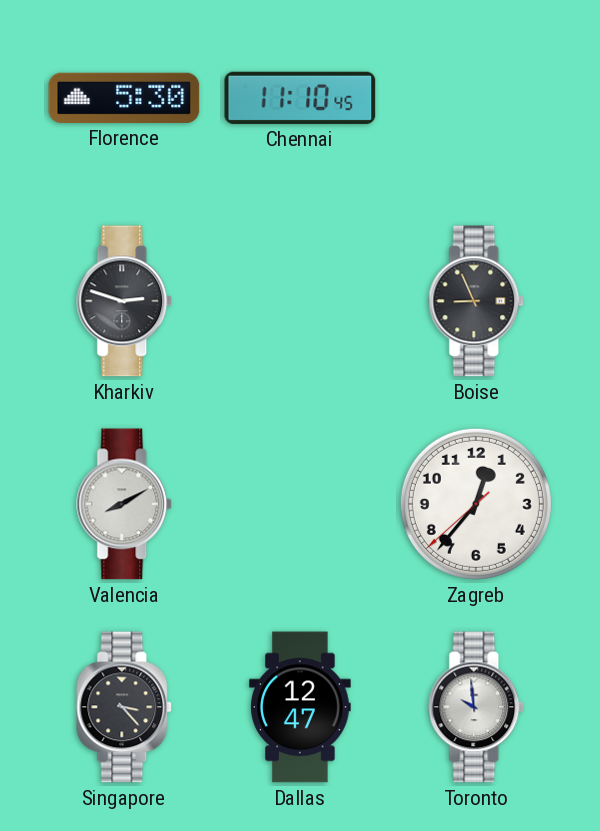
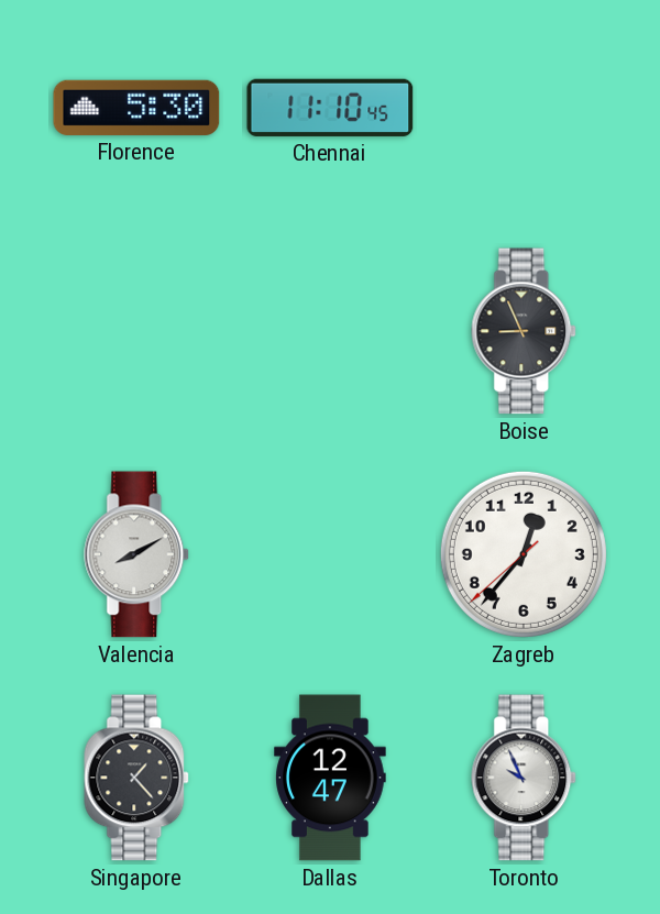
Kharkiv: 2:48 -> none (125, 301)
Singapore: 3:23 -> 1:23 (137, 778)
Toronto: 9:59 -> 9:56 (525, 778)
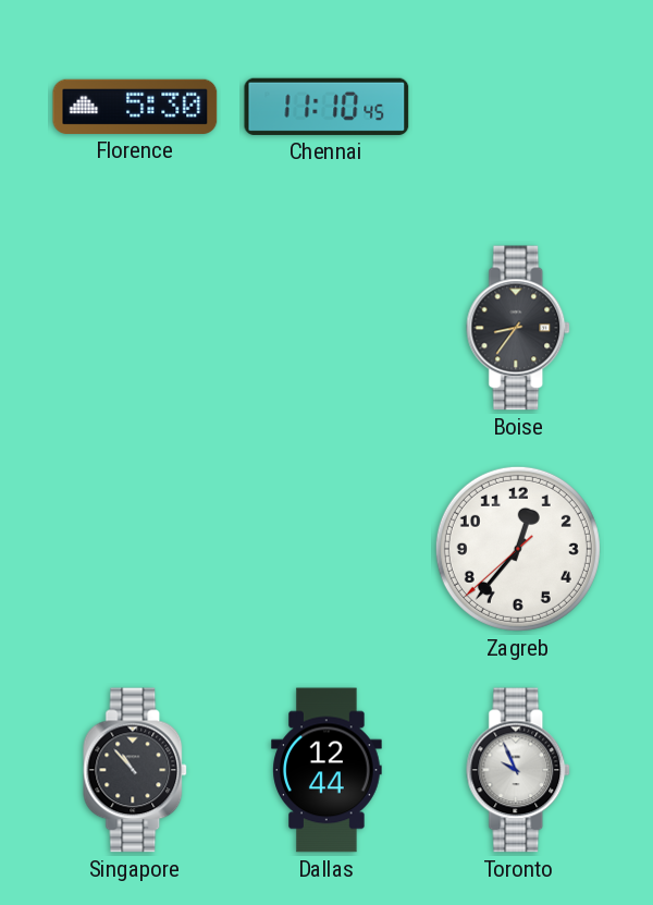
Boise: 8:56 -> 8:36 (519, 328)
Valencia: 8:10 -> none (137, 554)
Singapore: 1:23 -> 10:53 (136, 770)
Dallas: 12:47 -> 12:44 (326, 770)
